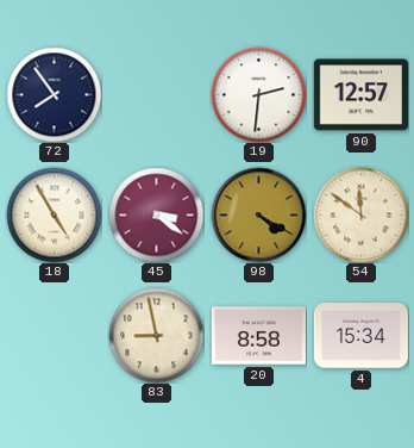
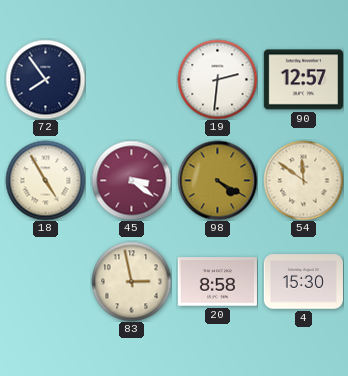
83: 8:58 -> 2:58 (131, 281)
4: 15:34 -> 15:30 (303, 282)
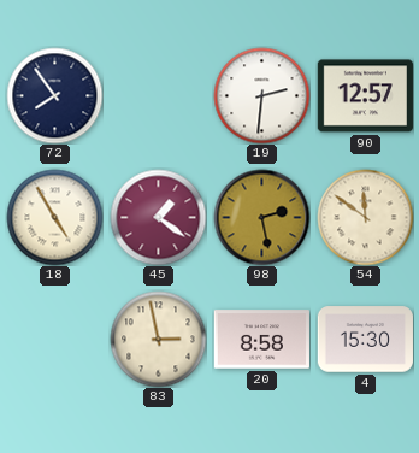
45: 3:21 -> 1:21 (158, 217)
98: 4:20 -> 2:28 (261, 217)
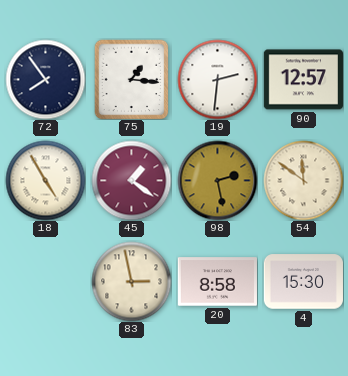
75: none -> 1:16 (132, 79)
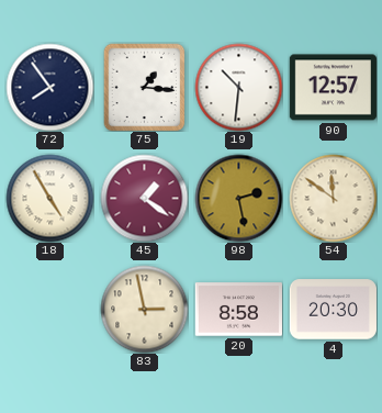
19: 2:31 -> 10:31 (238, 87)
4: 15:30 -> 20:30 (333, 310)
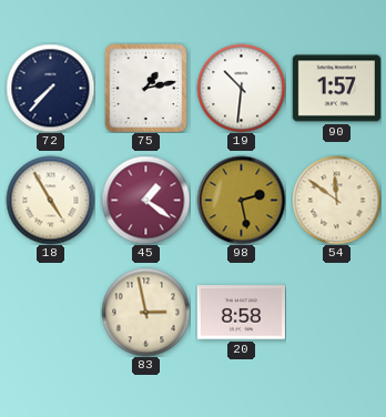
72: 7:54 -> 7:37 (50, 88)
75: 1:16 -> 1:13 (146, 88)
90: 12:57 -> 1:57 (336, 89)
4: 20:30 -> none (333, 310)
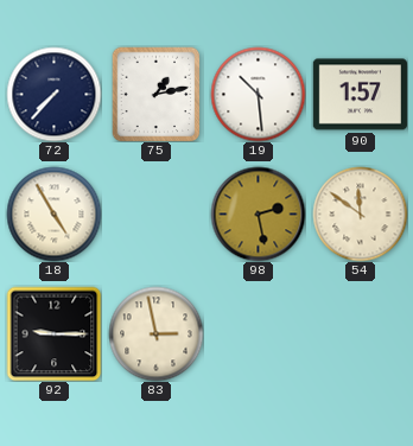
19: 10:31 -> 10:29 (258, 94)
45: 1:21 -> none (145, 200)
92: none -> 9:15 (53, 333)
20: 8:58 -> none (241, 313)
